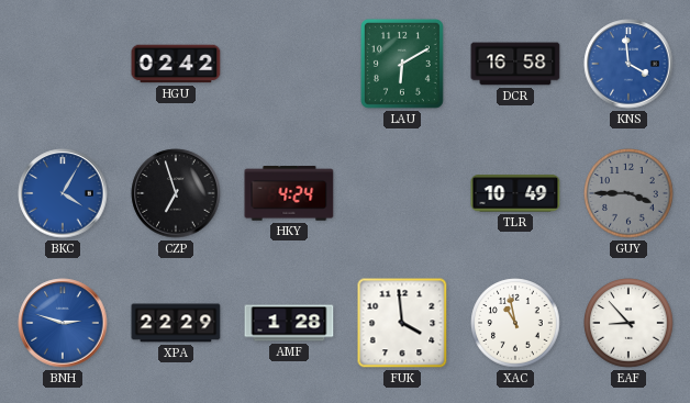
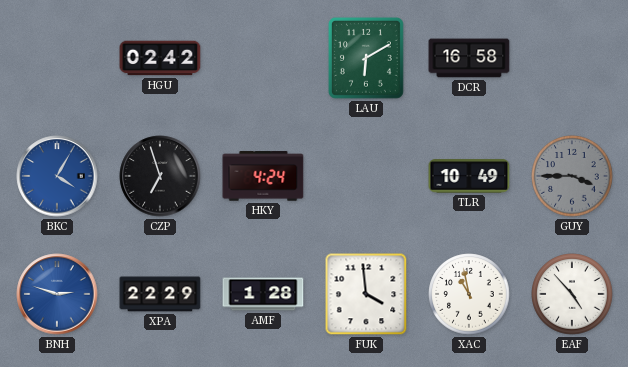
KNS: 3:59 -> none (628, 64)
EAF: 8:53 -> 4:53 (572, 294)
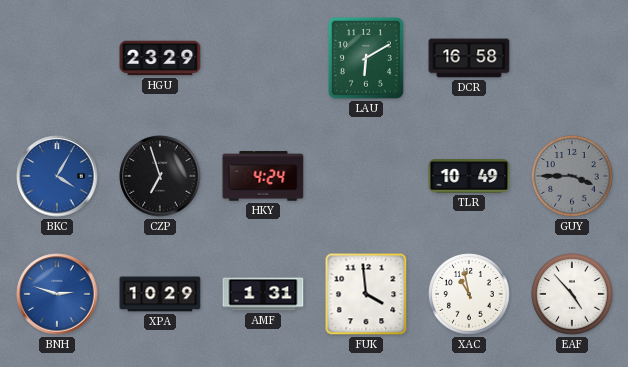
HGU: 02:42 -> 23:29 (160, 58)
XPA: 22:29 -> 10:29 (160, 294)
AMF: 1:28 -> 1:31 (263, 294)
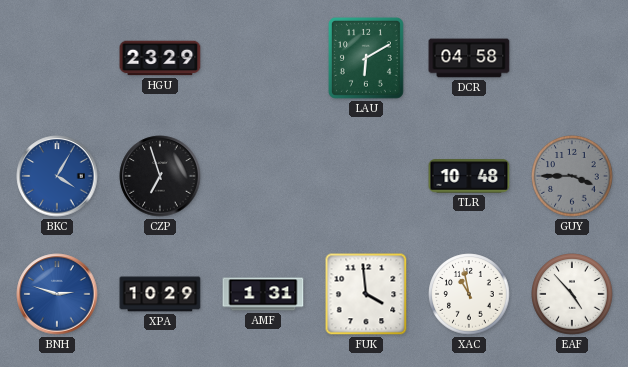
DCR: 16:58 -> 04:58 (469, 58)
HKY: 4:24 -> none (263, 176)
TLR: 10:49 -> 10:48 (469, 176)
